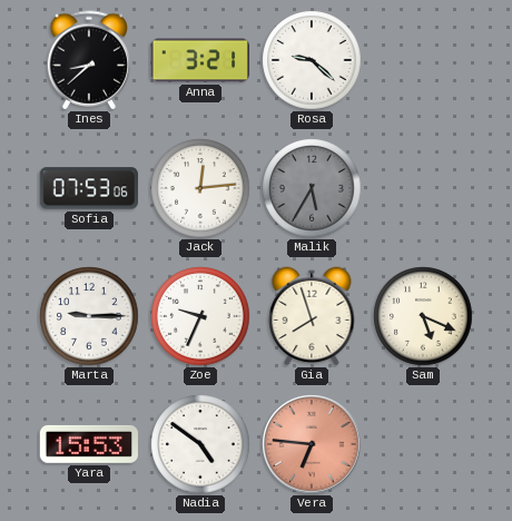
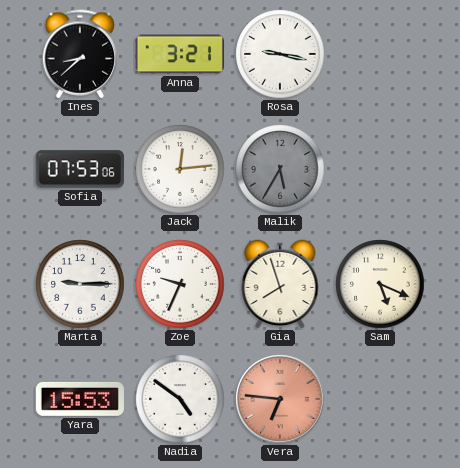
Rosa: 9:22 -> 9:17 (280, 54)
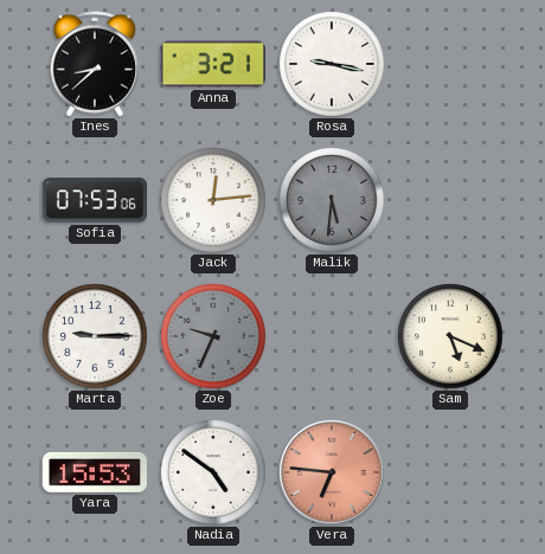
Malik: 5:35 -> 5:31 (332, 200)
Zoe dial: white -> grey (213, 336)
Gia: 7:57 -> none (280, 284)
